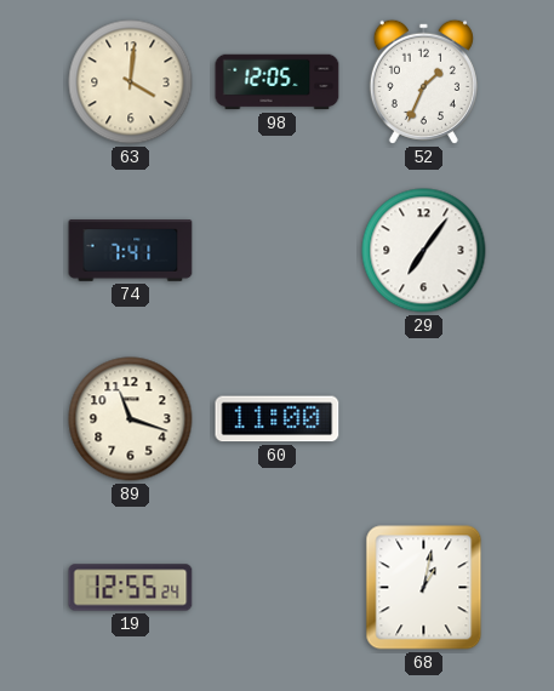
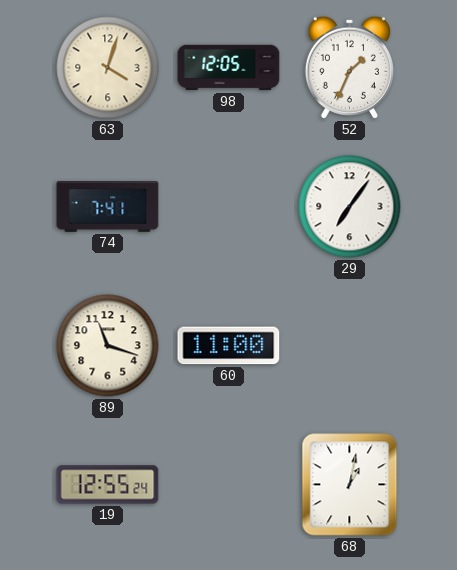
63: 4:01 -> 4:03 (108, 68)
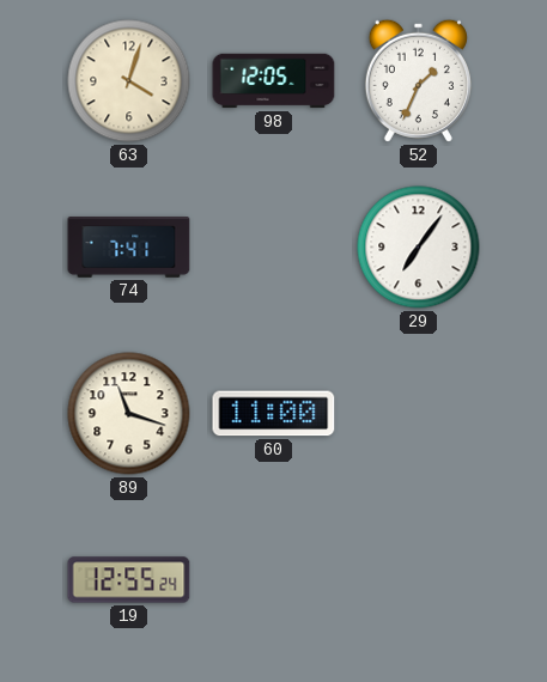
68: 1:02 -> none (350, 485)
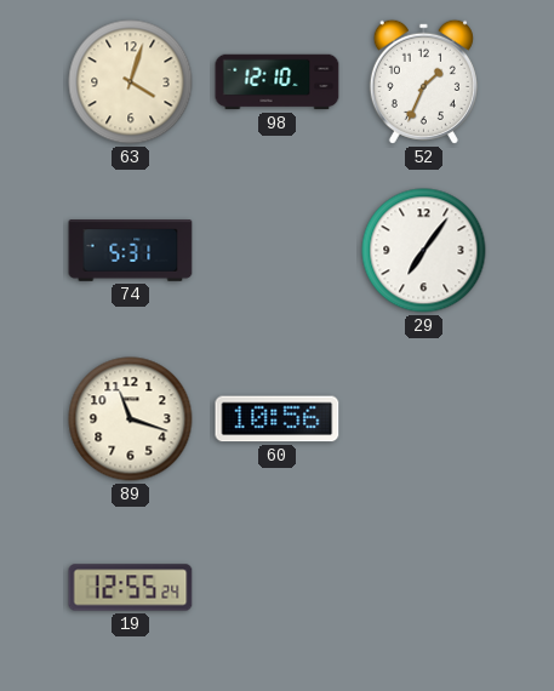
98: 12:05 -> 12:10 (278, 82)
74: 7:41 -> 5:31 (131, 251)
60: 11:00 -> 10:56 (278, 419)
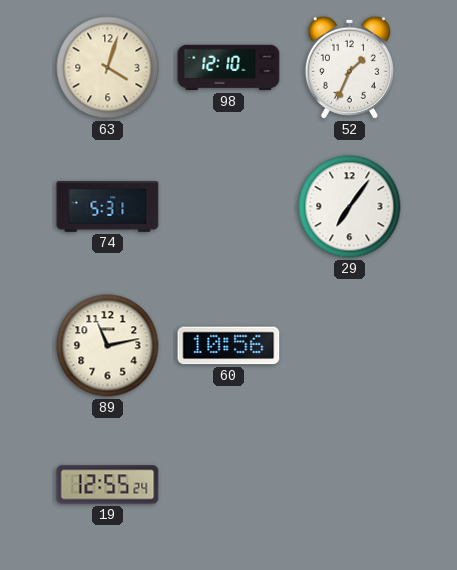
89: 11:18 -> 11:13 (108, 346)
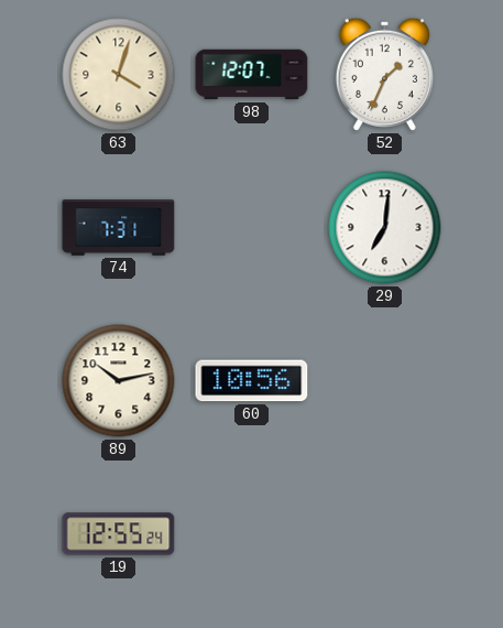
98: 12:10 -> 12:07 (252, 75)
74: 5:31 -> 7:31 (119, 228)
29: 7:06 -> 7:01 (385, 228)
89: 11:13 -> 10:13 (119, 381)
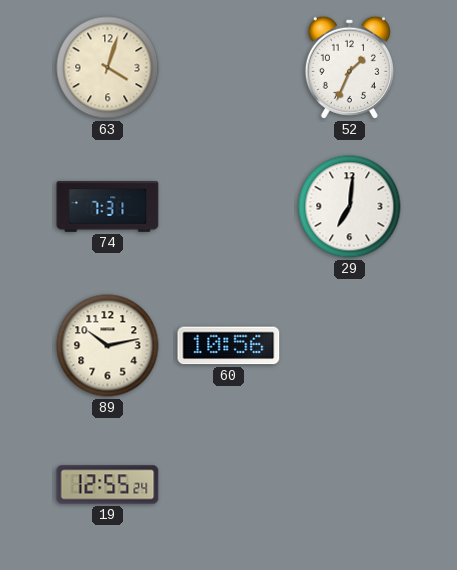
98: 12:07 -> none (252, 75)
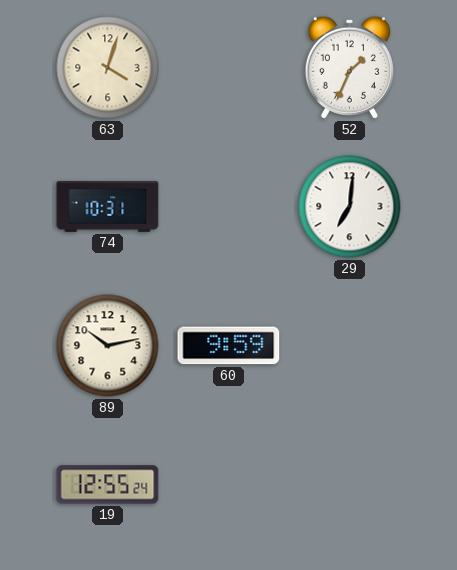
74: 7:31 -> 10:31 (108, 207)
60: 10:56 -> 9:59 (229, 346)
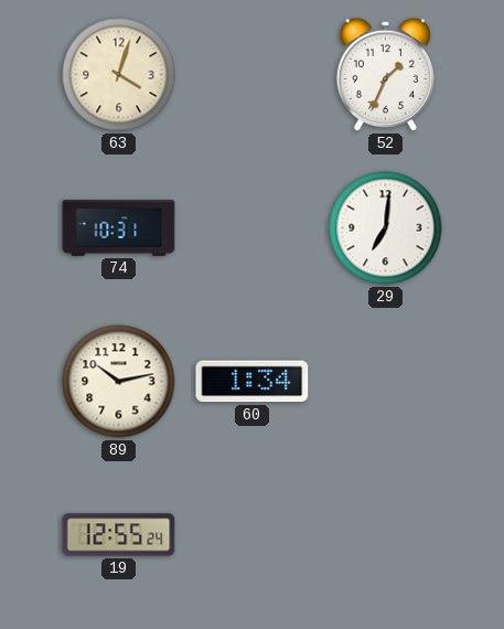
60: 9:59 -> 1:34 (253, 382)
